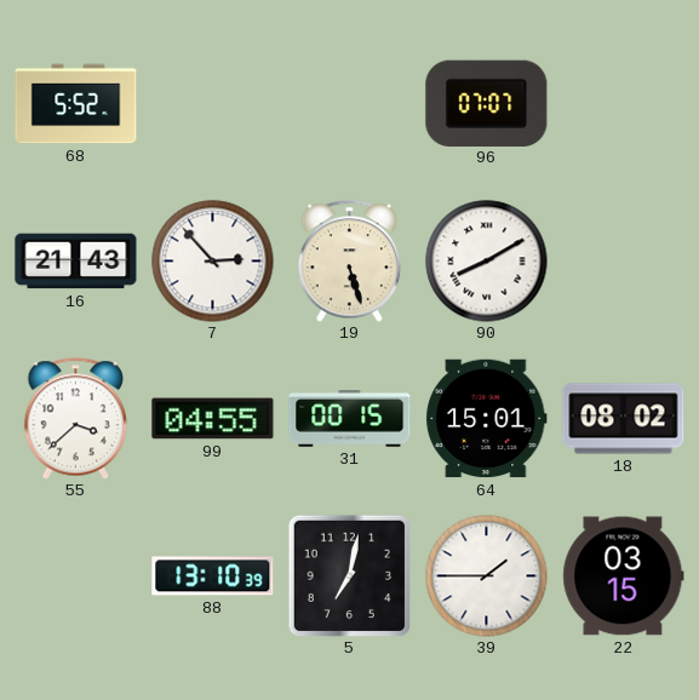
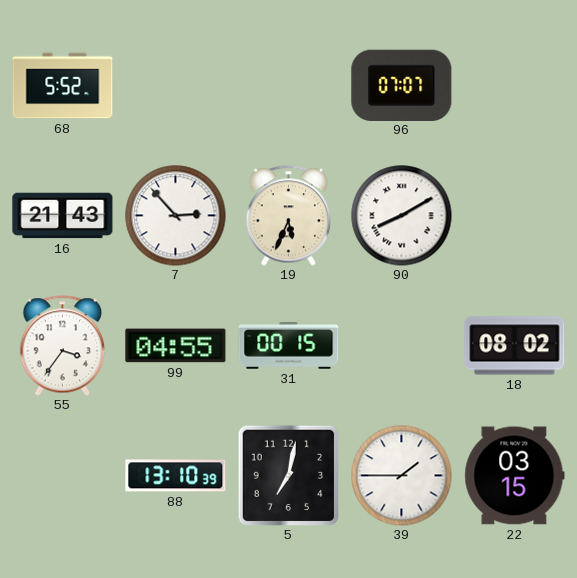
19: 5:27 -> 5:34 (289, 216)
55: 3:38 -> 3:36 (63, 346)
64: 15:01 -> none (487, 419)
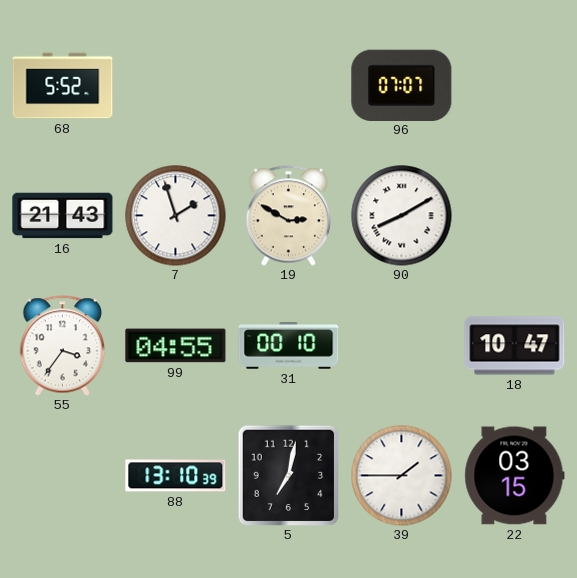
7: 2:53 -> 1:57 (176, 216)
19: 5:34 -> 2:50 (289, 216)
31: 00:15 -> 00:10 (289, 346)
18: 08:02 -> 10:47 (515, 346)
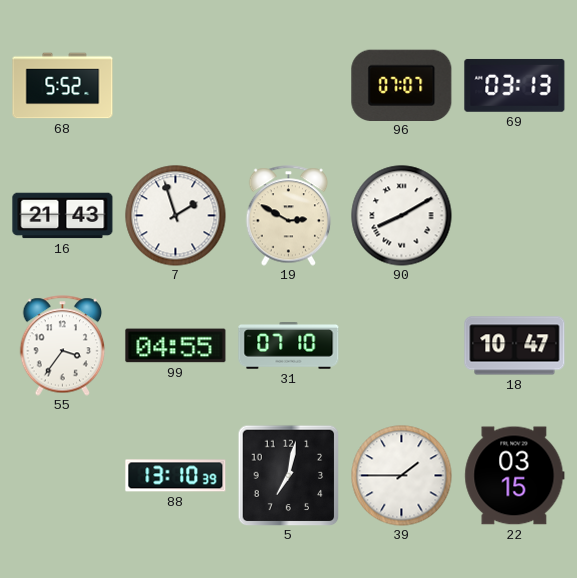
69: none -> 03:13 (515, 85)
31: 00:10 -> 07:10 (289, 346)
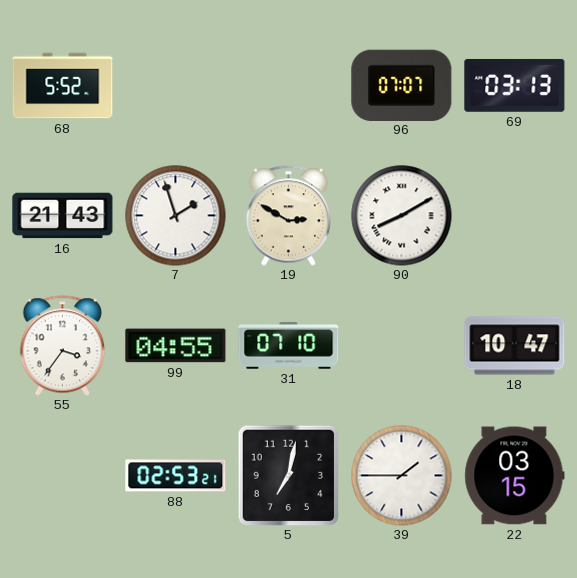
88: 13:10 -> 02:53 (176, 476)
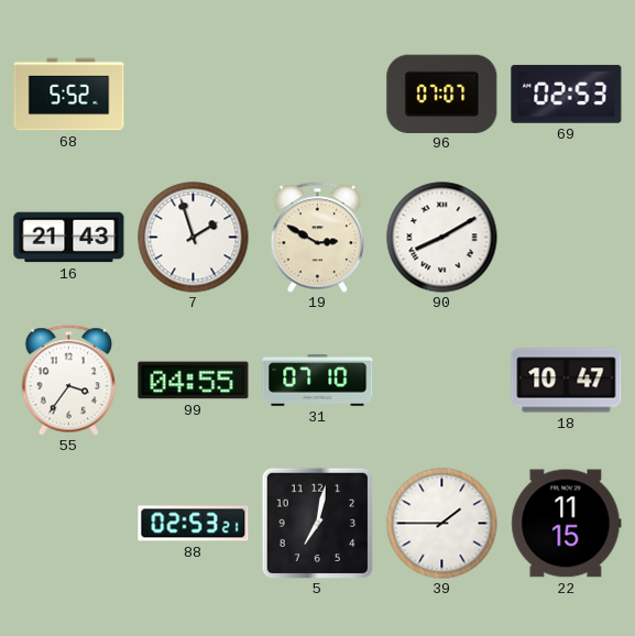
69: 03:13 -> 02:53 (567, 94)
22: 03:15 -> 11:15 (567, 524)
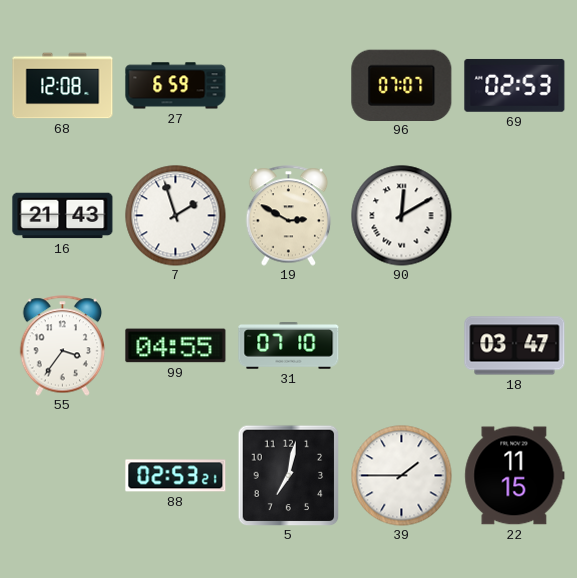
68: 5:52 -> 12:08 (63, 86)
27: none -> 6:59 (176, 86)
90: 8:10 -> 12:10 (402, 216)
18: 10:47 -> 03:47 (515, 346)
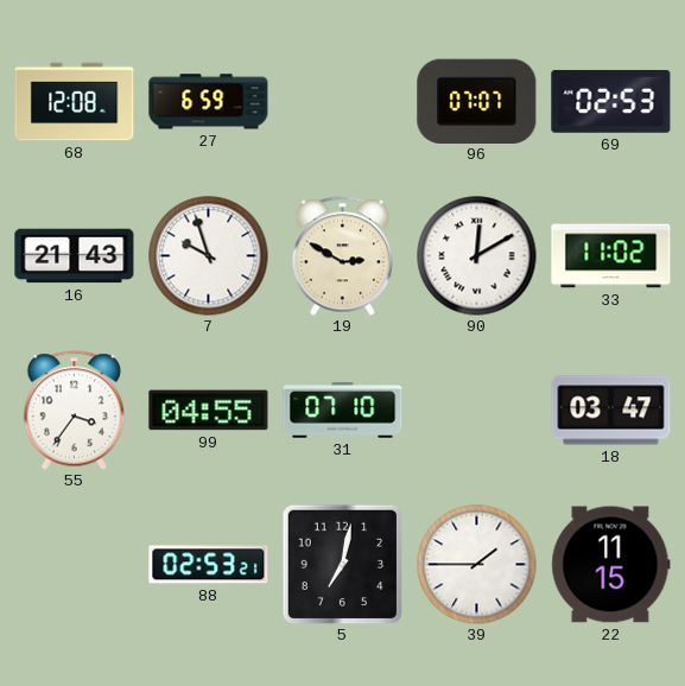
7: 1:57 -> 9:57 (209, 256)
33: none -> 11:02 (611, 256)
